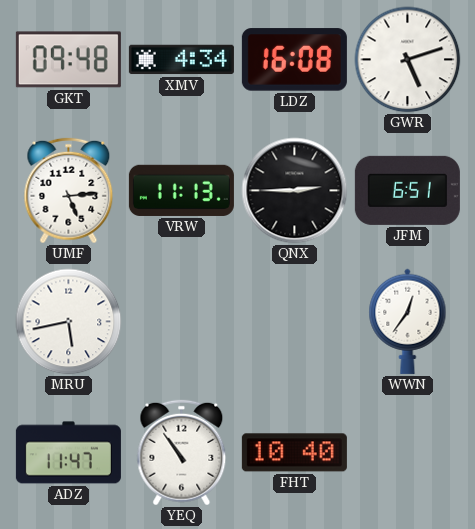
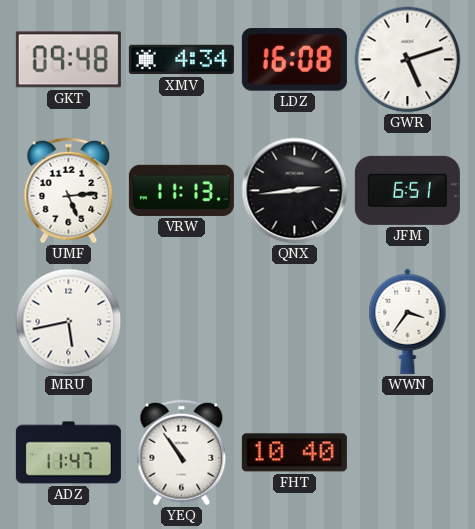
QNX: 2:45 -> 2:44 (295, 191)
WWN: 12:36 -> 3:36 (408, 321)
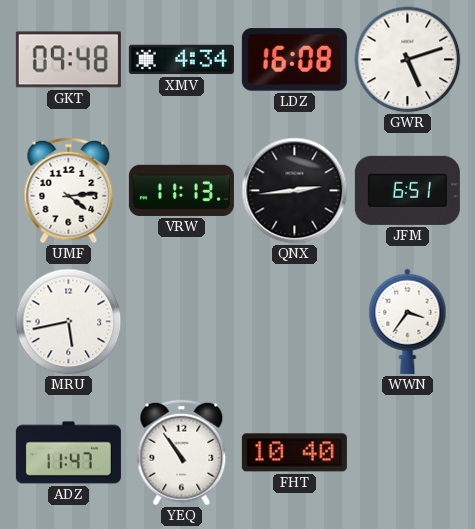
UMF: 5:14 -> 4:14 (69, 191)
